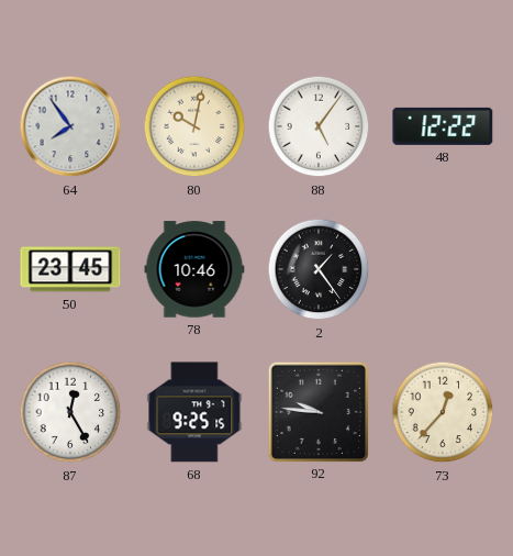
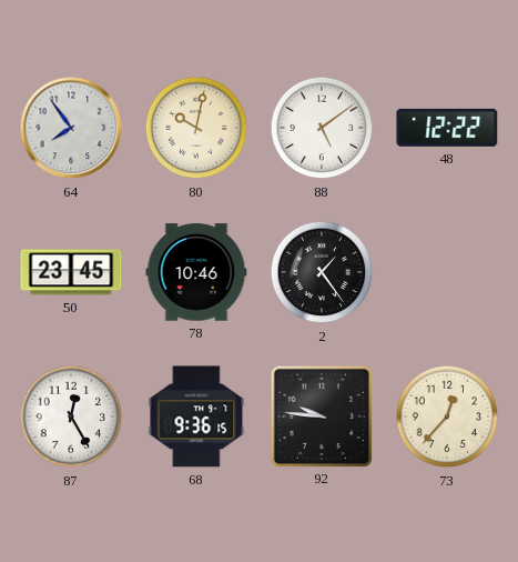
88: 5:06 -> 5:09 (322, 128)
68: 9:25 -> 9:36 (196, 417)
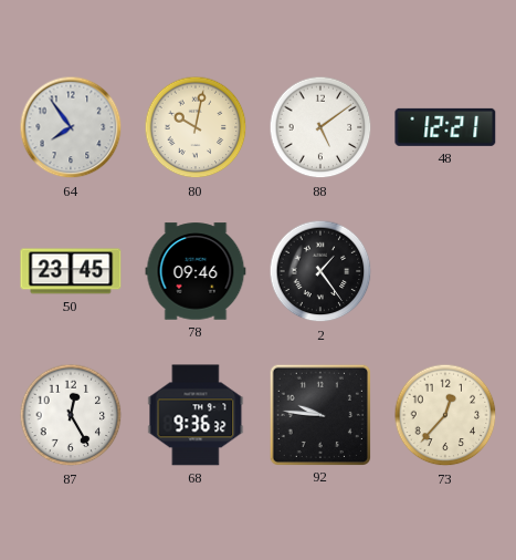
48: 12:22 -> 12:21 (445, 127)
78: 10:46 -> 09:46 (196, 271)
68: 9:36:15 -> 9:36:32 (196, 415)
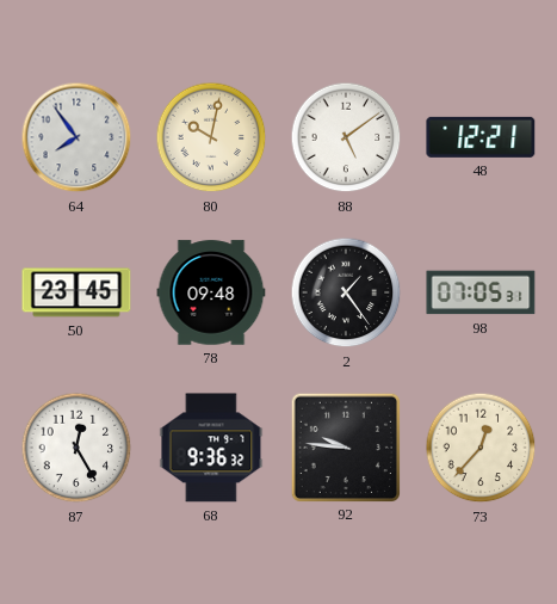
78: 09:46 -> 09:48 (211, 292)
98: none -> 07:05 (481, 292)
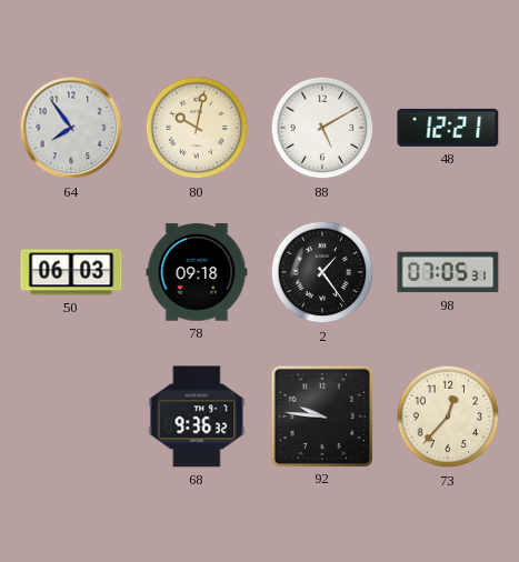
88: 5:09 -> 5:10 (322, 128)
50: 23:45 -> 06:03 (71, 272)
78: 09:48 -> 09:18 (197, 272)
87: 12:25 -> none (76, 448)
